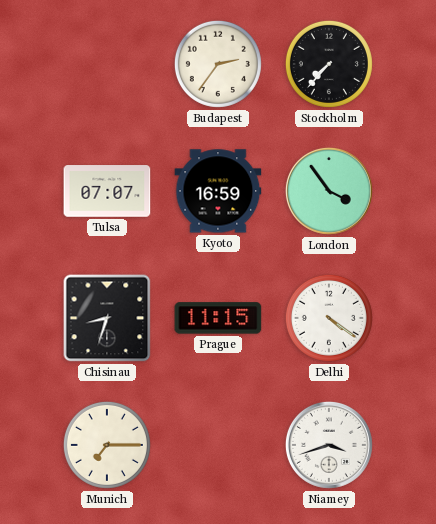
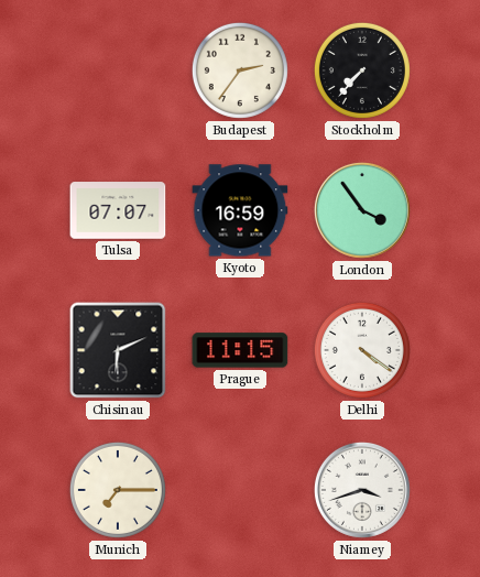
Chisinau: 8:33 -> 6:11 (118, 350)
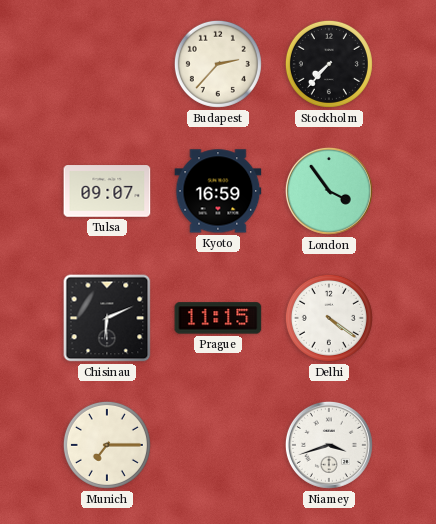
Budapest: 2:36 -> 2:37 (218, 64)
Tulsa: 07:07 -> 09:07 (107, 191)
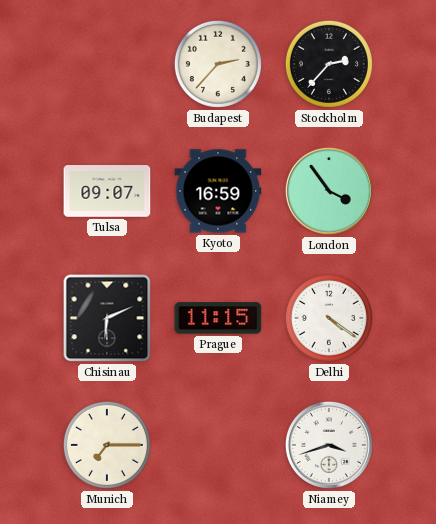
Stockholm: 7:37 -> 2:37 (329, 64)
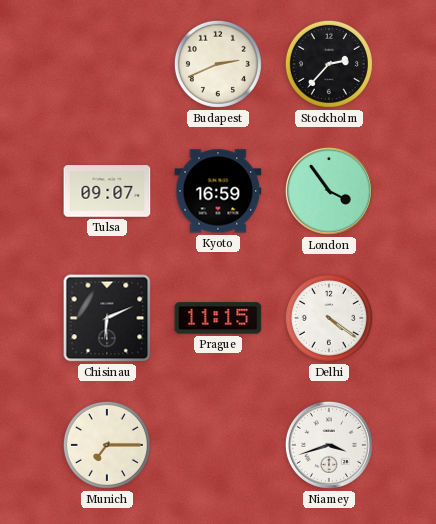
Budapest: 2:37 -> 2:41 (218, 64)
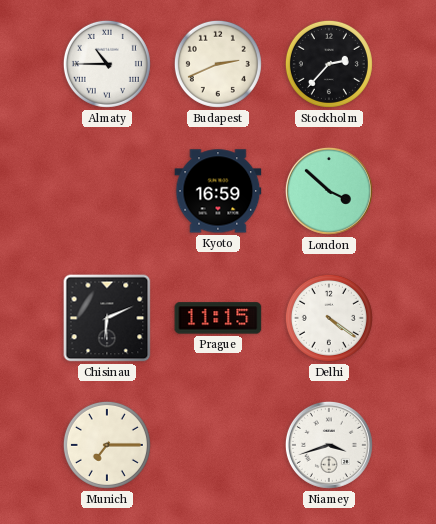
Almaty: none -> 10:45 (107, 64)
Tulsa: 09:07 -> none (107, 191)
London: 3:54 -> 3:52 (329, 191)
